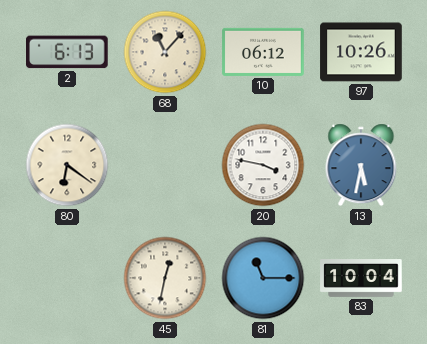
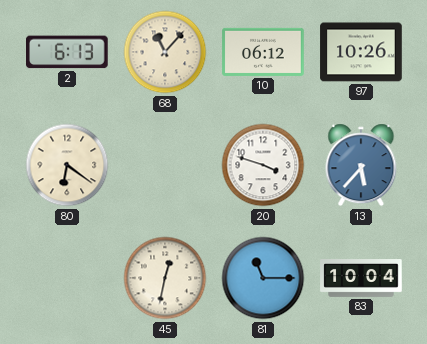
20: 3:47 -> 3:48 (263, 165)
13: 5:32 -> 5:37 (361, 165)
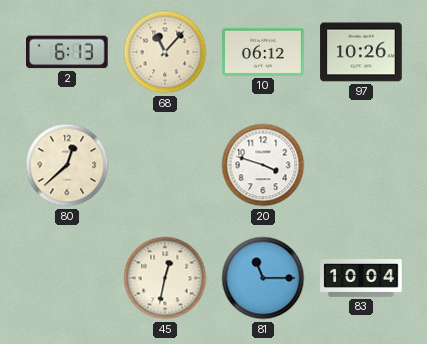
80: 6:21 -> 12:38 (67, 165)
13: 5:37 -> none (361, 165)
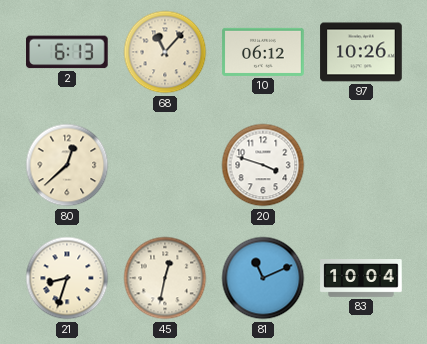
21: none -> 8:33 (67, 278)
81: 11:15 -> 11:11 (263, 278)
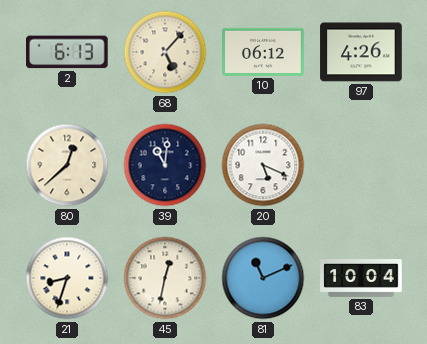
68: 11:07 -> 5:07 (165, 52)
97: 10:26 -> 4:26 (361, 52)
39: none -> 11:01 (165, 165)
20: 3:48 -> 5:19 (263, 165)
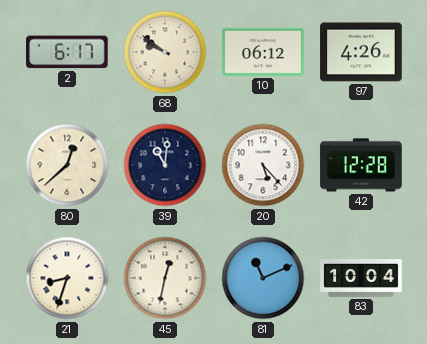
2: 6:13 -> 6:17 (68, 52)
68: 5:07 -> 9:51 (165, 52)
20: 5:19 -> 5:23 (263, 165)
42: none -> 12:28 (361, 165)
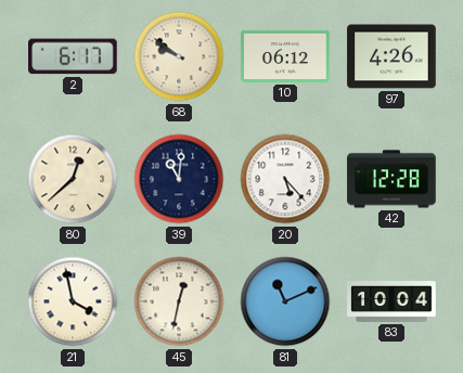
21: 8:33 -> 3:58 (73, 301)
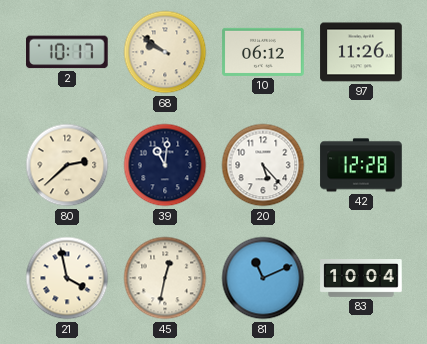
2: 6:17 -> 10:17 (68, 52)
97: 4:26 -> 11:26 (361, 52)
80: 12:38 -> 2:38 (67, 165)
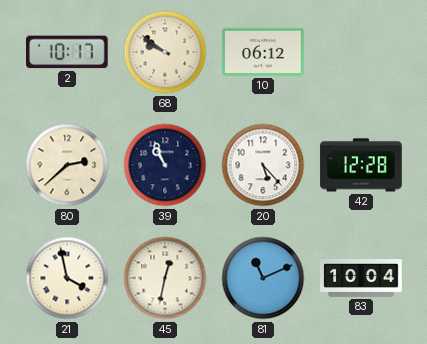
97: 11:26 -> none (361, 52)
39: 11:01 -> 10:56 (165, 165)
